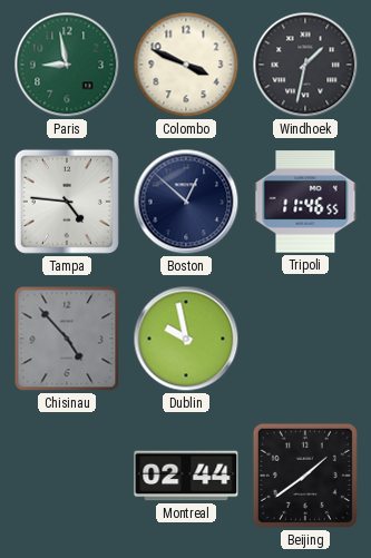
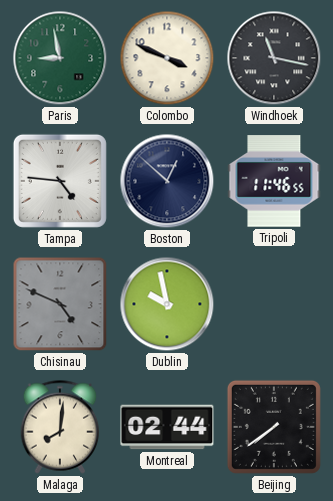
Windhoek: 1:32 -> 11:17 (274, 58)
Chisinau: 4:53 -> 4:49 (60, 304)
Malaga: none -> 8:01 (60, 427)
Beijing: 1:39 -> 7:39 (274, 427)
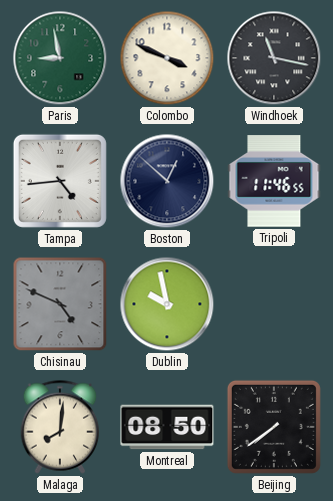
Tampa: 4:46 -> 4:44 (60, 181)
Montreal: 02:44 -> 08:50 (167, 427)
